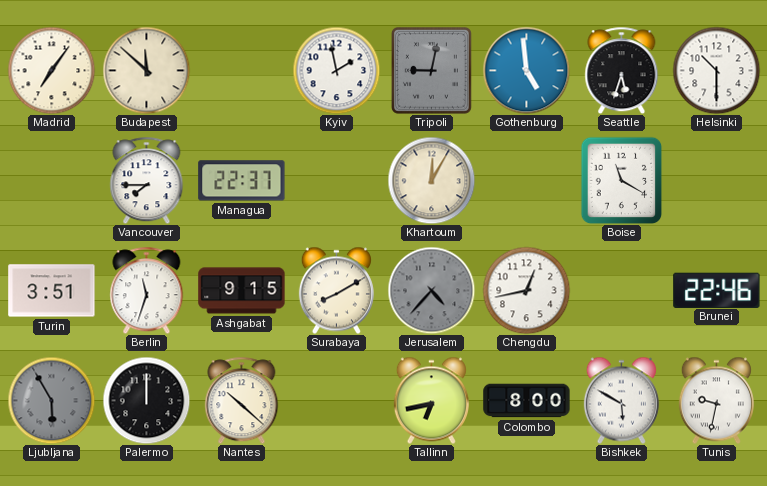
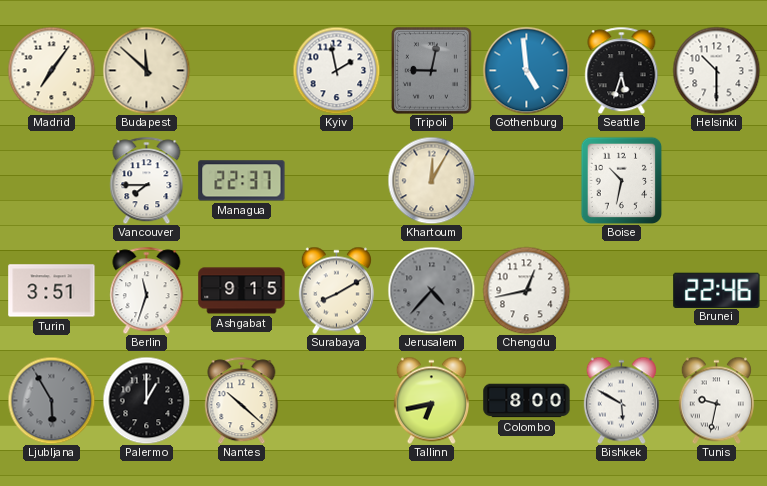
Boise: 11:20 -> 10:32 (622, 180)
Palermo: 12:00 -> 1:00 (146, 400)
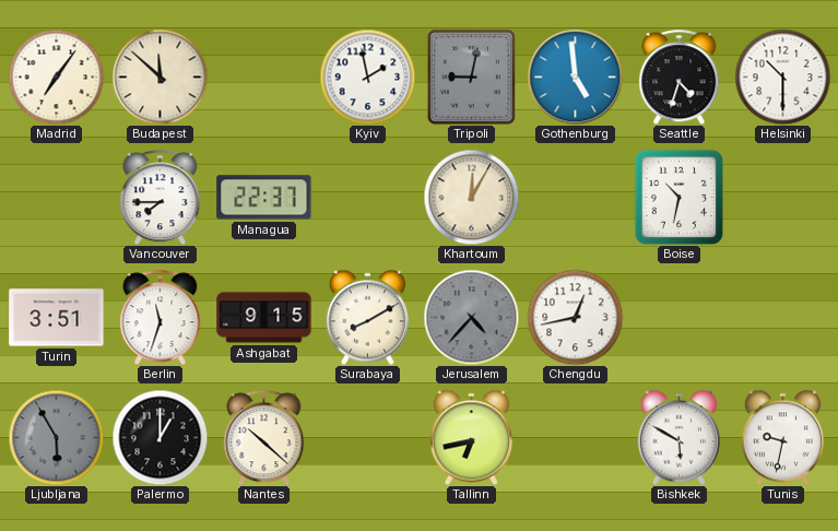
Seattle: 5:33 -> 4:33 (680, 76)
Brunei: 22:46 -> none (717, 290)
Colombo: 8:00 -> none (527, 401)
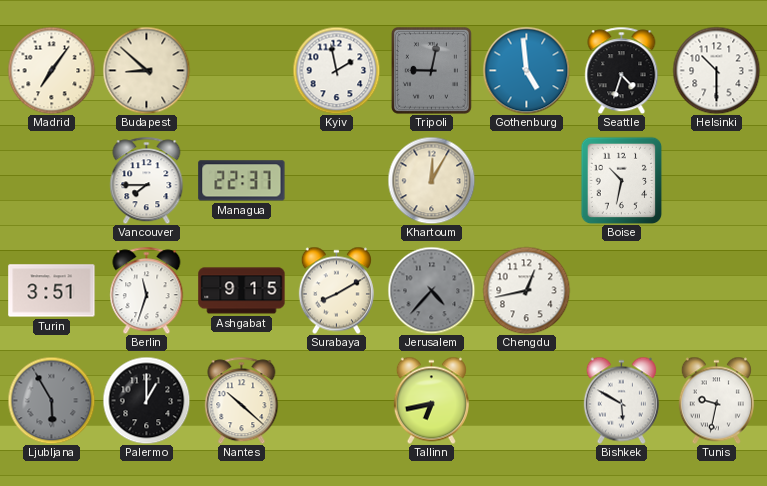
Budapest: 11:52 -> 8:52 (146, 70)
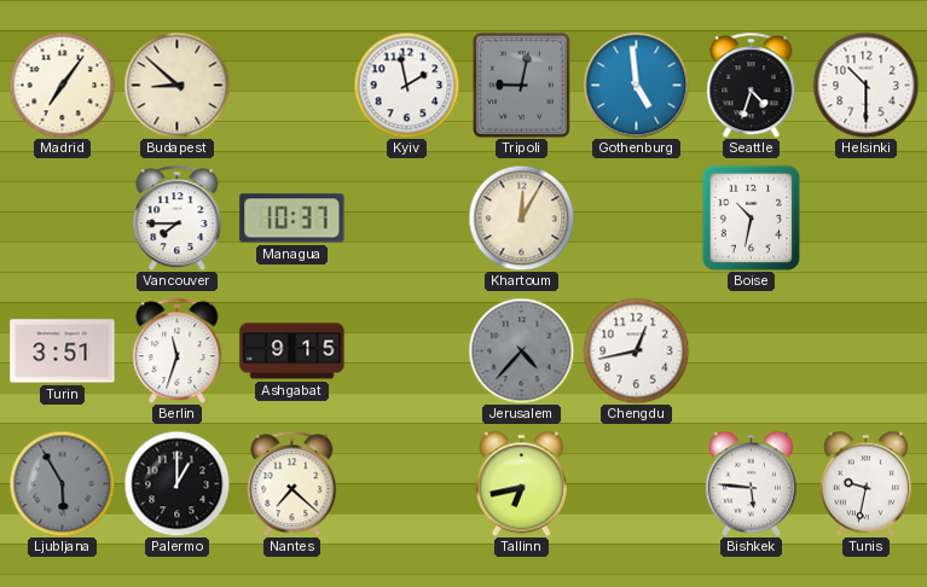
Managua: 22:37 -> 10:37 (292, 219)
Surabaya: 8:10 -> none (336, 290)
Nantes: 10:22 -> 7:22 (292, 483)
Bishkek: 5:50 -> 5:46 (751, 483)
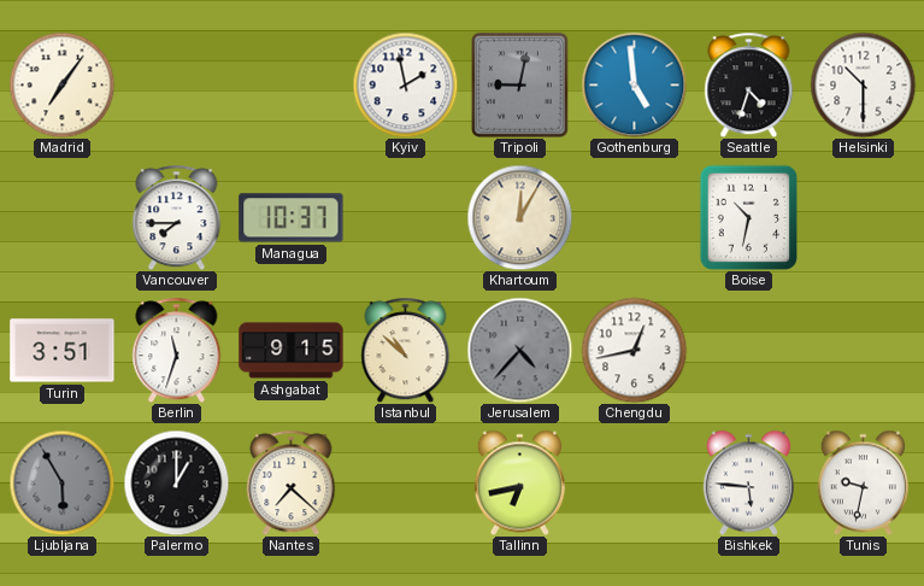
Budapest: 8:52 -> none (176, 85)
Istanbul: none -> 10:52 (406, 350)
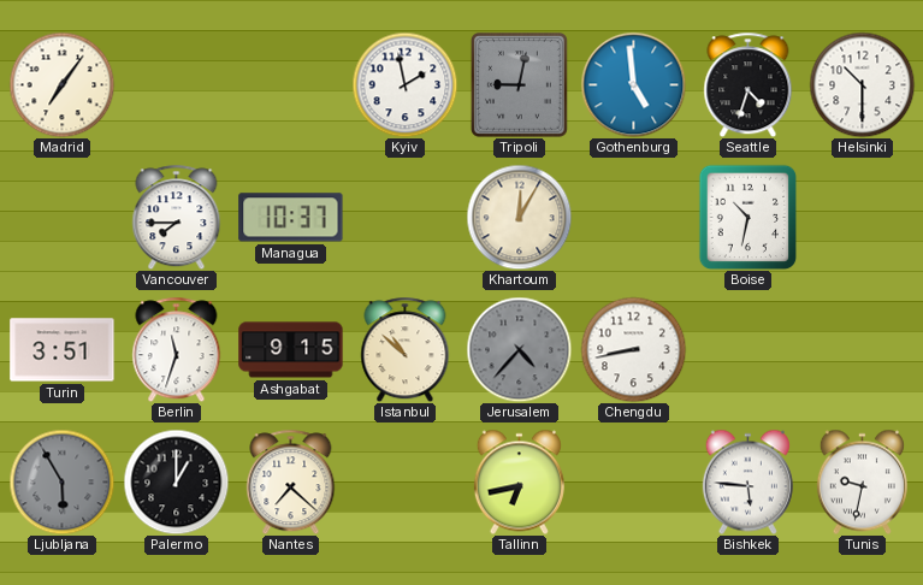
Chengdu: 12:43 -> 8:43 (633, 349)
